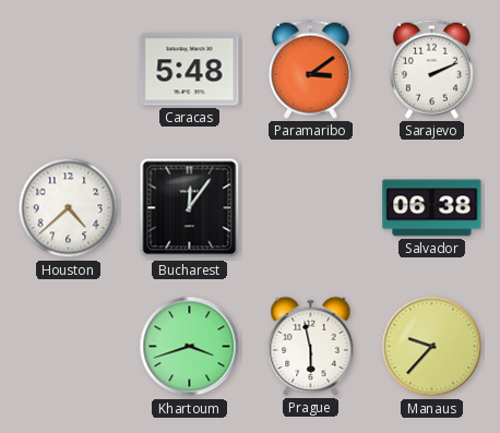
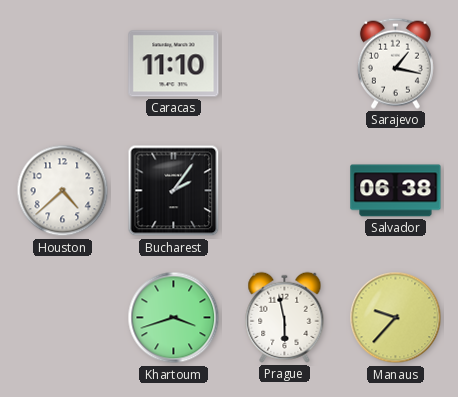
Caracas: 5:48 -> 11:10 (174, 64)
Paramaribo: 3:09 -> none (310, 69)
Sarajevo: 2:11 -> 1:17 (395, 63)
Bucharest: 12:06 -> 2:06 (174, 191)
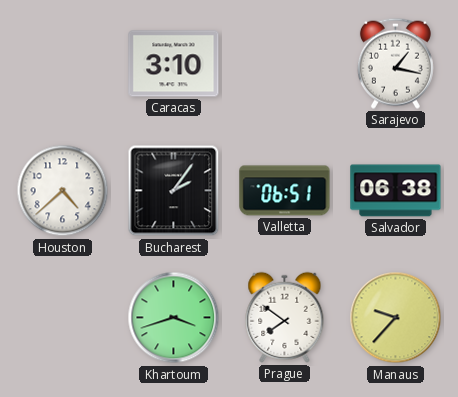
Caracas: 11:10 -> 3:10 (174, 64)
Valletta: none -> 06:51 (285, 191)
Prague: 5:58 -> 7:51 (285, 317)
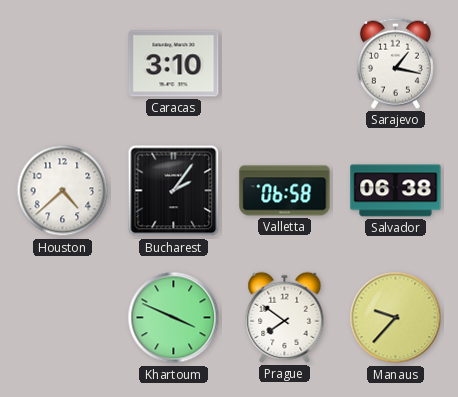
Valletta: 06:51 -> 06:58 (285, 191)
Khartoum: 3:42 -> 3:49 (174, 318)
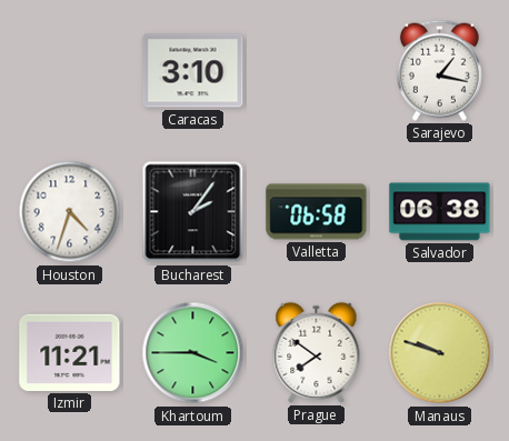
Houston: 4:38 -> 4:33 (70, 212)
Izmir: none -> 11:21 (70, 352)
Khartoum: 3:49 -> 3:45 (193, 353)
Manaus: 9:37 -> 9:48 (440, 353)
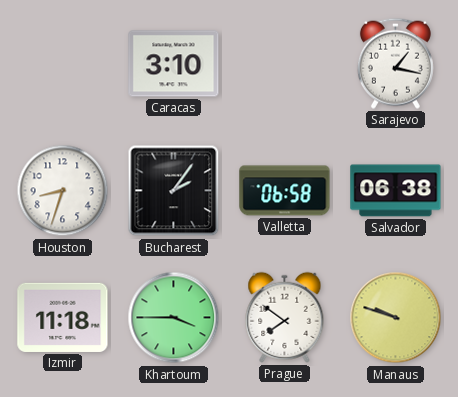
Houston: 4:33 -> 8:33 (63, 191)
Izmir: 11:21 -> 11:18 (63, 317)
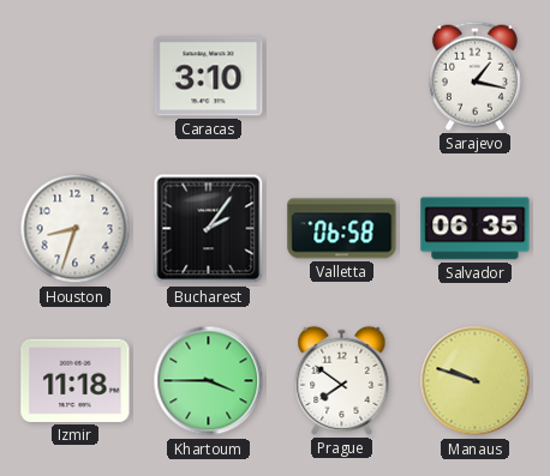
Salvador: 06:38 -> 06:35 (476, 229)
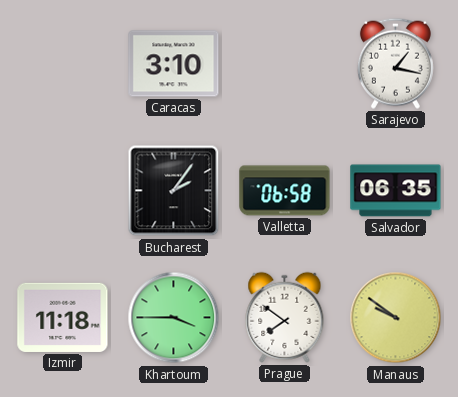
Houston: 8:33 -> none (76, 229)
Manaus: 9:48 -> 9:51 (396, 318)
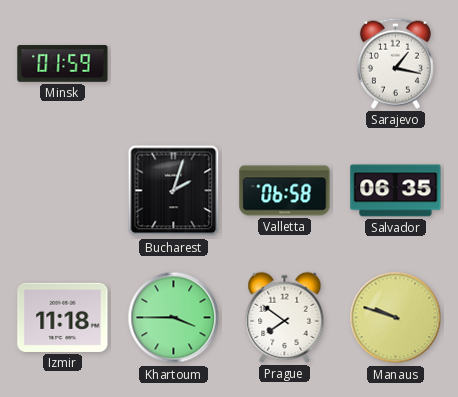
Minsk: none -> 01:59 (63, 64)
Caracas: 3:10 -> none (174, 64)
Bucharest: 2:06 -> 2:03 (174, 191)
Manaus: 9:51 -> 9:48 (396, 318)
